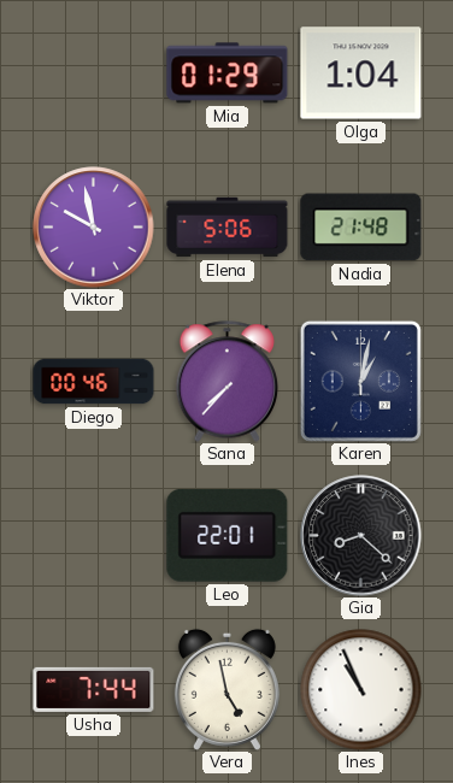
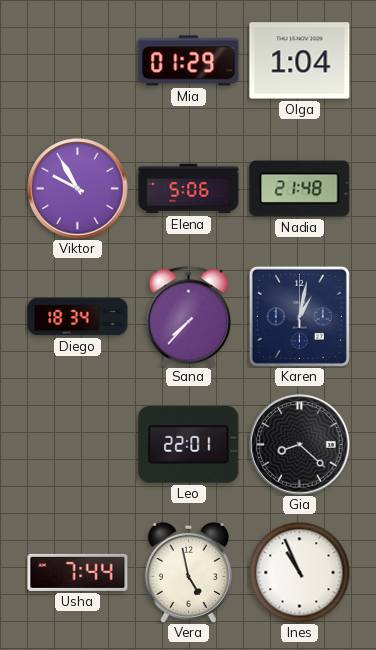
Viktor: 9:58 -> 9:55 (78, 189)
Diego: 00:46 -> 18:34 (78, 317)
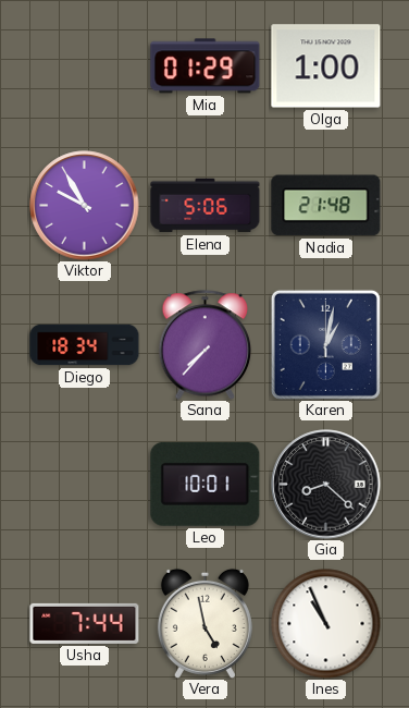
Olga: 1:04 -> 1:00 (326, 66)
Leo: 22:01 -> 10:01 (206, 484)
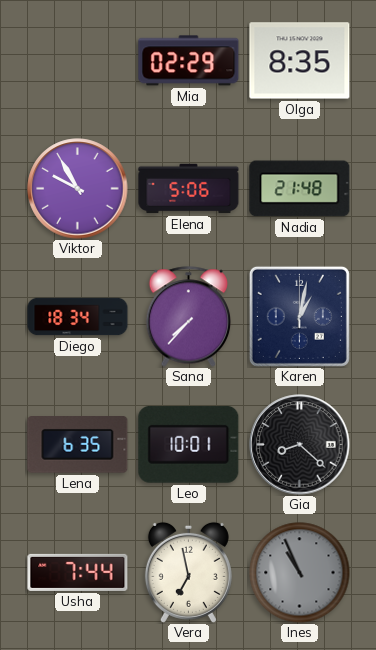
Mia: 01:29 -> 02:29 (189, 61)
Olga: 1:00 -> 8:35 (300, 61)
Lena: none -> 6:35 (78, 445)
Vera: 4:58 -> 6:58 (188, 572)
Ines dial: white -> grey (300, 573)
